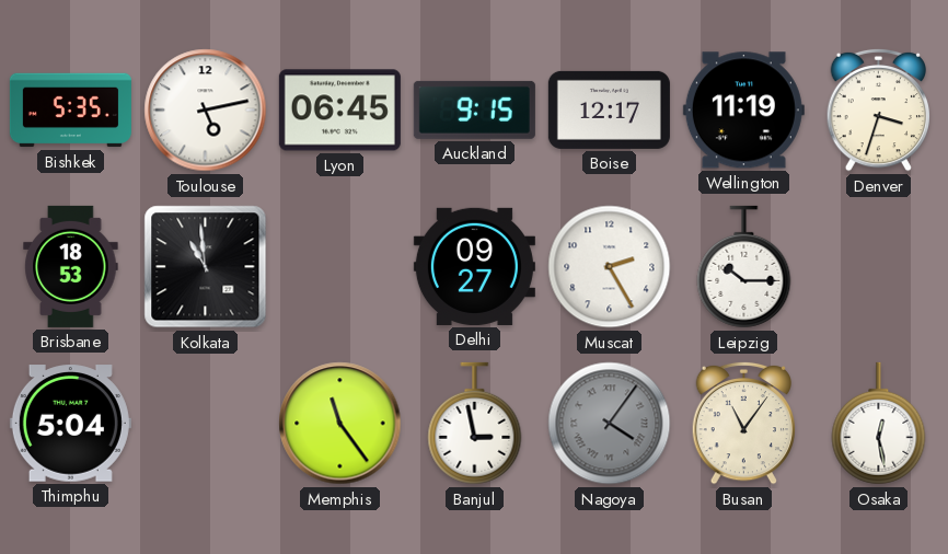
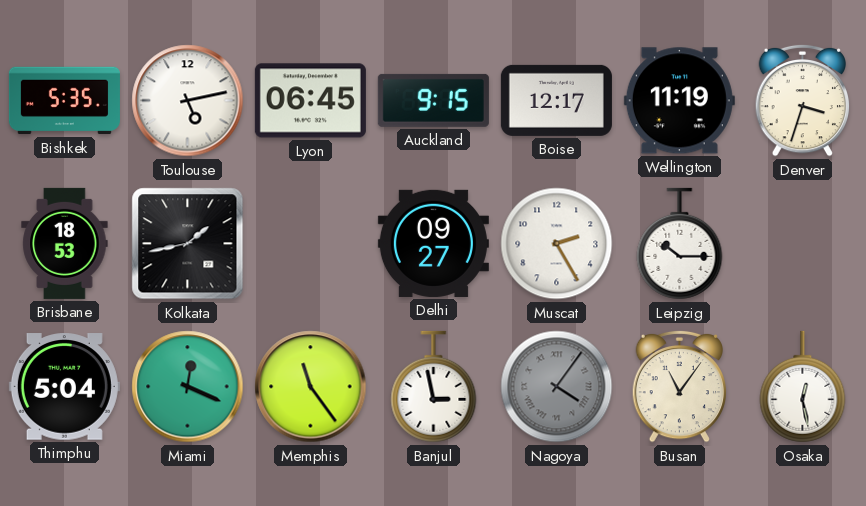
Kolkata: 10:59 -> 1:43 (188, 244)
Miami: none -> 12:19 (188, 387)
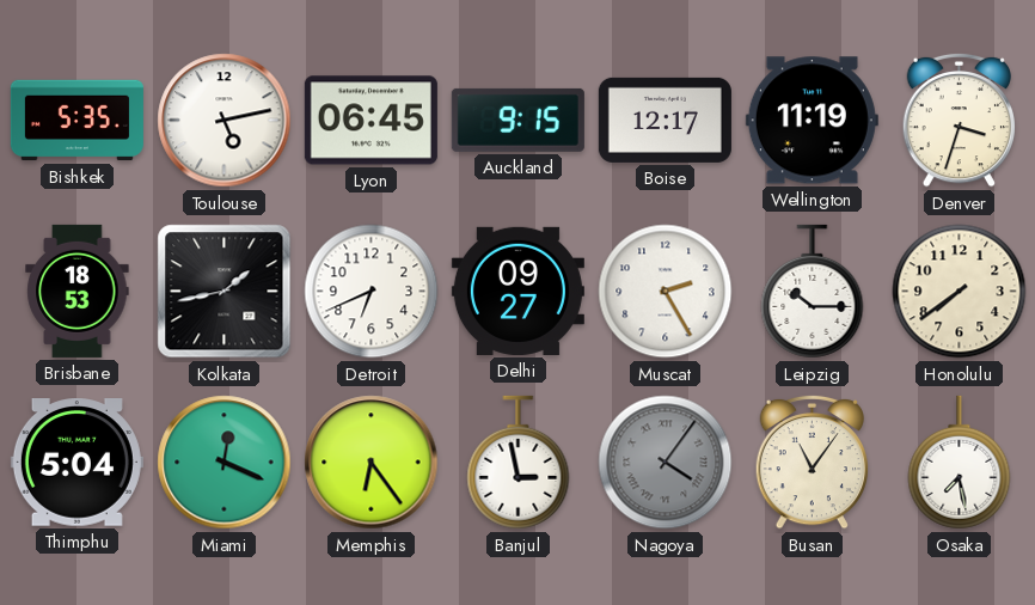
Detroit: none -> 6:41 (372, 292)
Honolulu: none -> 7:39 (960, 292)
Memphis: 11:24 -> 6:24 (372, 463)
Osaka: 12:28 -> 7:28 (960, 463)
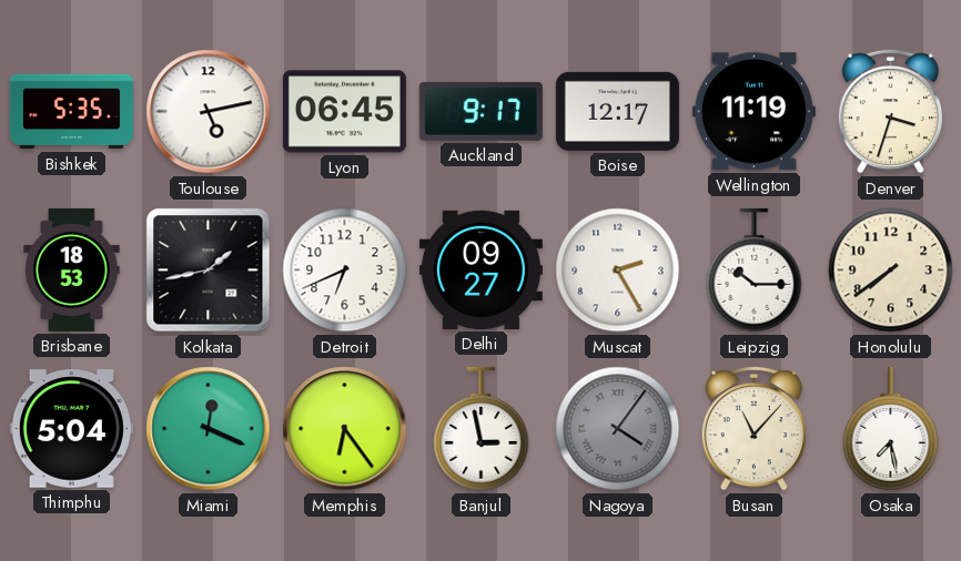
Auckland: 9:15 -> 9:17 (480, 111)
Busan: 11:06 -> 11:07 (753, 428)
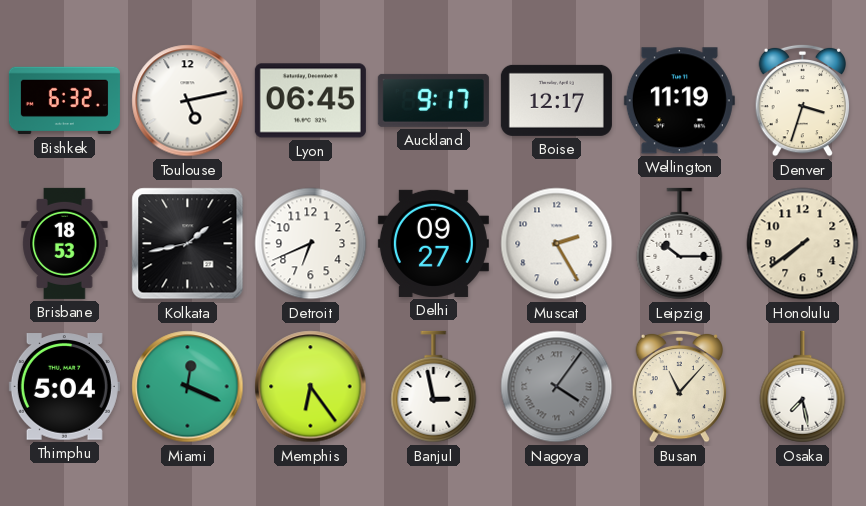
Bishkek: 5:35 -> 6:32 (64, 101)
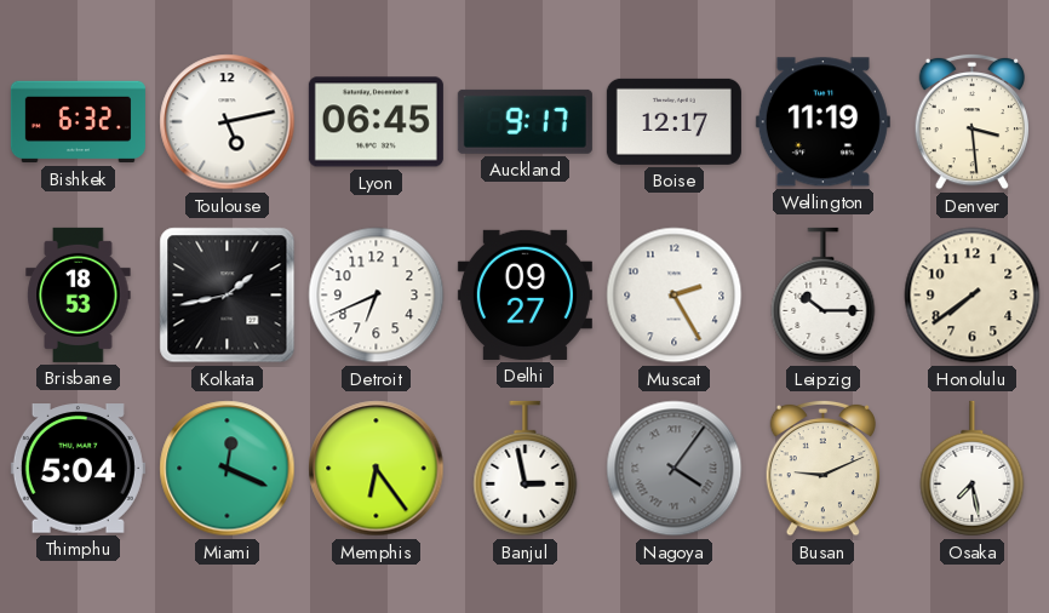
Denver: 3:33 -> 3:29 (971, 121)
Busan: 11:07 -> 9:11 (822, 468)
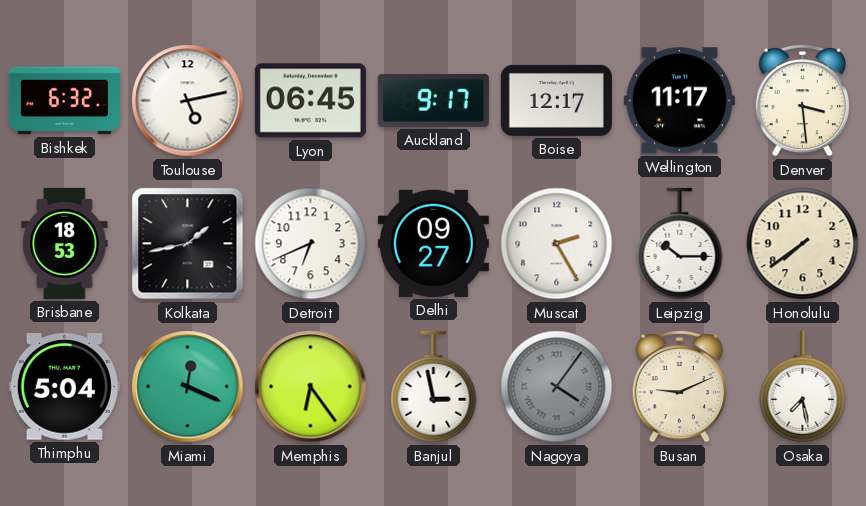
Wellington: 11:19 -> 11:17 (679, 101)
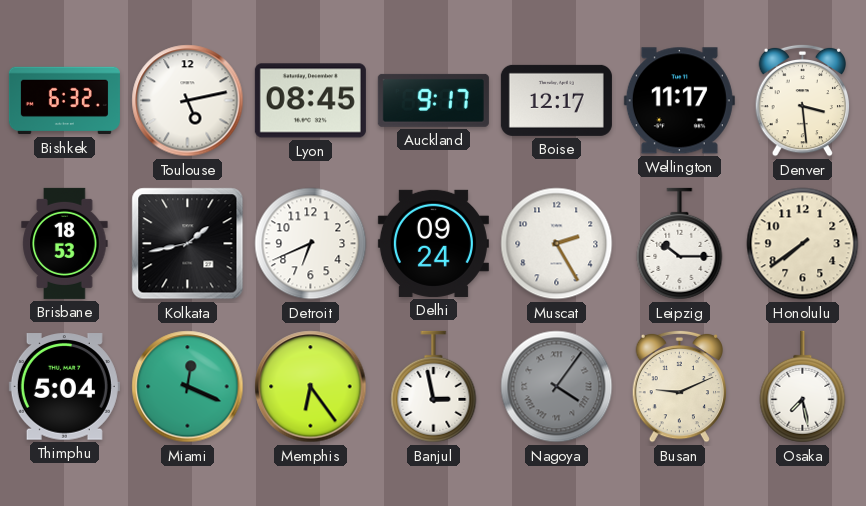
Lyon: 06:45 -> 08:45 (310, 101)
Delhi: 09:27 -> 09:24 (433, 243)
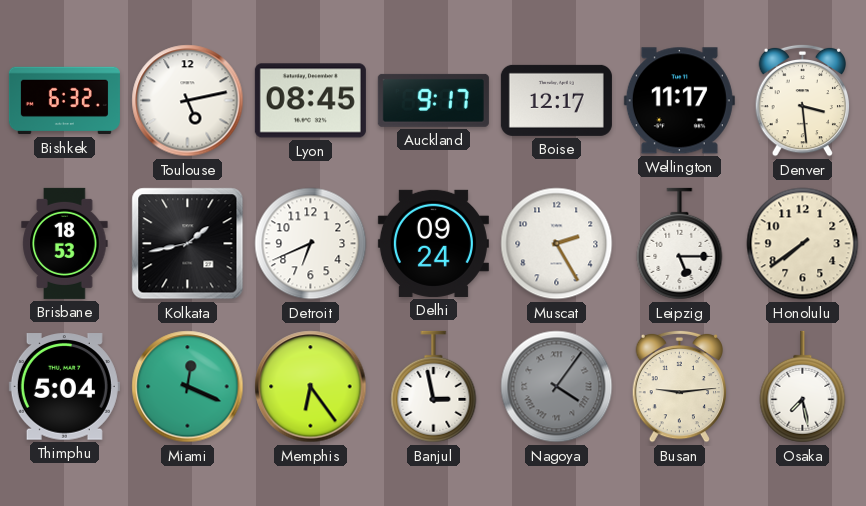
Leipzig: 10:15 -> 5:15 (680, 244)
Busan: 9:11 -> 9:14 (679, 386)
